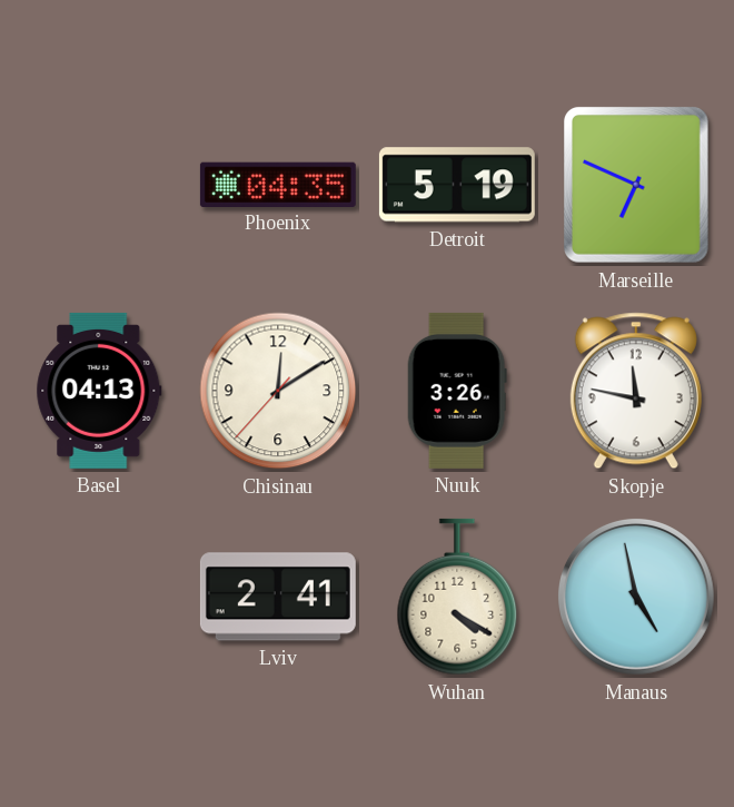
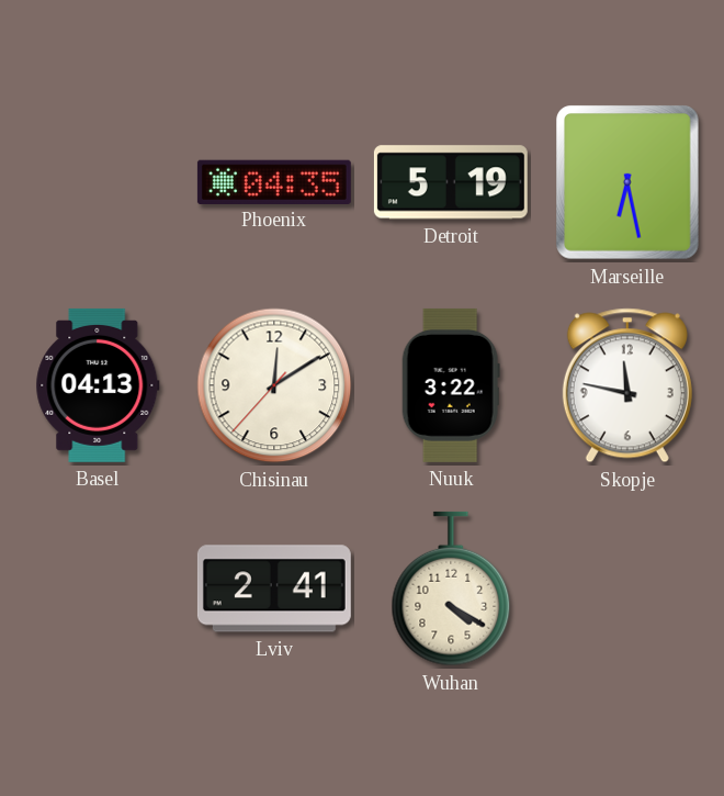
Marseille: 6:49 -> 6:28 (629, 182)
Nuuk: 3:26 -> 3:22 (451, 385)
Manaus: 4:58 -> none (636, 597)
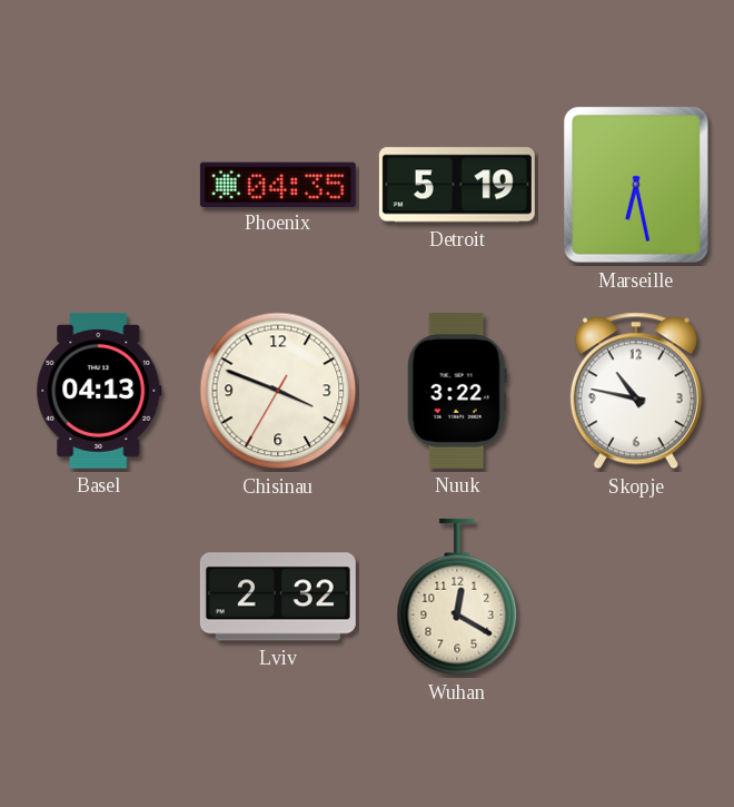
Chisinau: 12:09 -> 3:48 (278, 391)
Skopje: 11:47 -> 10:47 (636, 391)
Lviv: 2:41 -> 2:32 (278, 597)
Wuhan: 4:20 -> 12:20 (457, 597)
